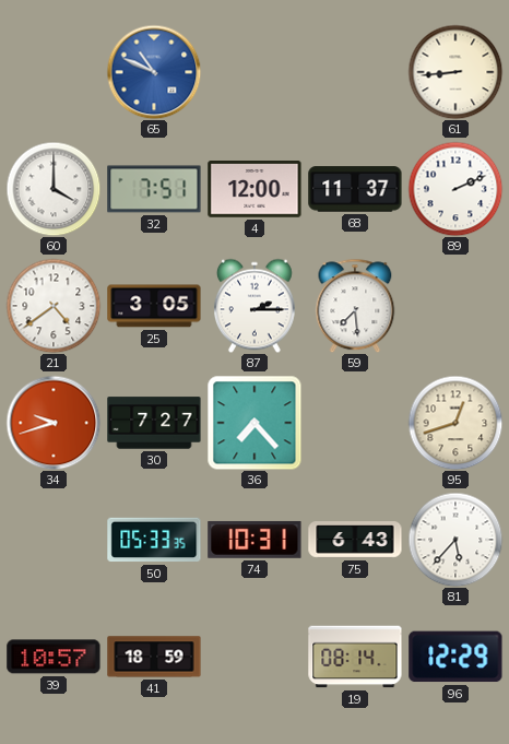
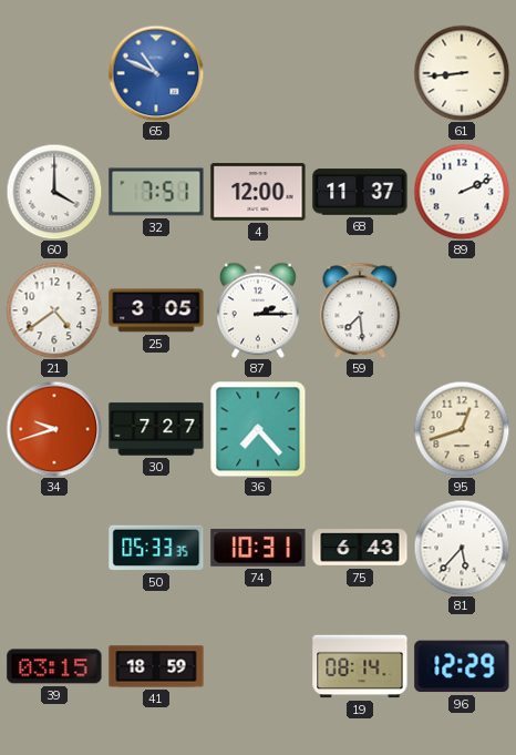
39: 10:57 -> 03:15 (54, 666)
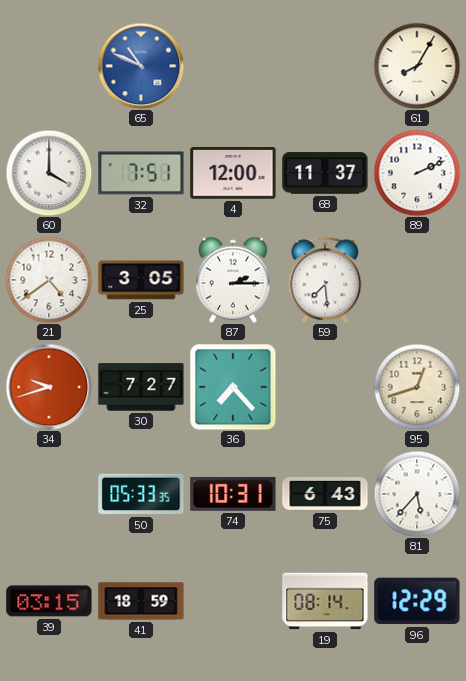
61: 8:44 -> 8:05 (417, 66)
